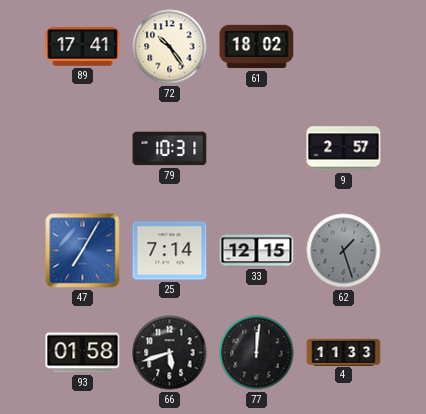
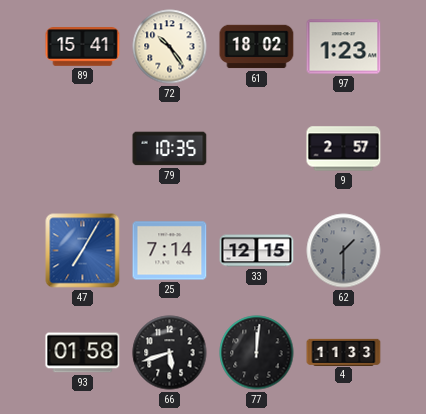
89: 17:41 -> 15:41 (83, 47)
97: none -> 1:23 (344, 47)
79: 10:31 -> 10:35 (170, 149)
62: 1:27 -> 1:30 (344, 251)
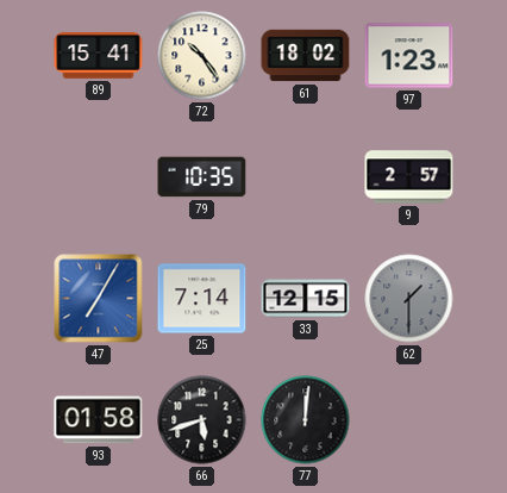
4: 11:33 -> none (344, 352)
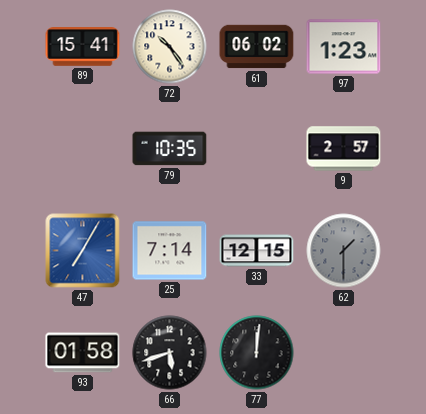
61: 18:02 -> 06:02 (257, 47)
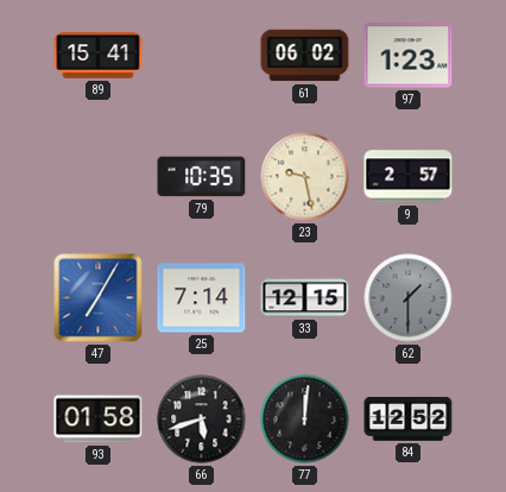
72: 10:24 -> none (170, 47)
23: none -> 9:28 (305, 177)
84: none -> 12:52 (409, 418)
